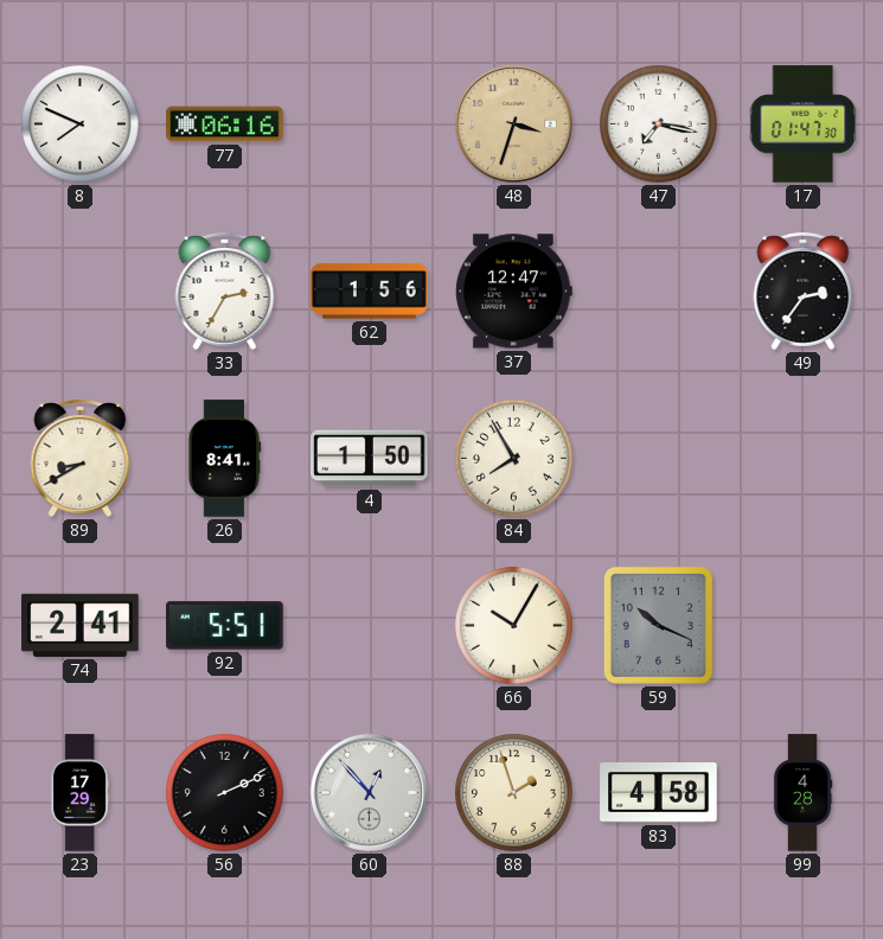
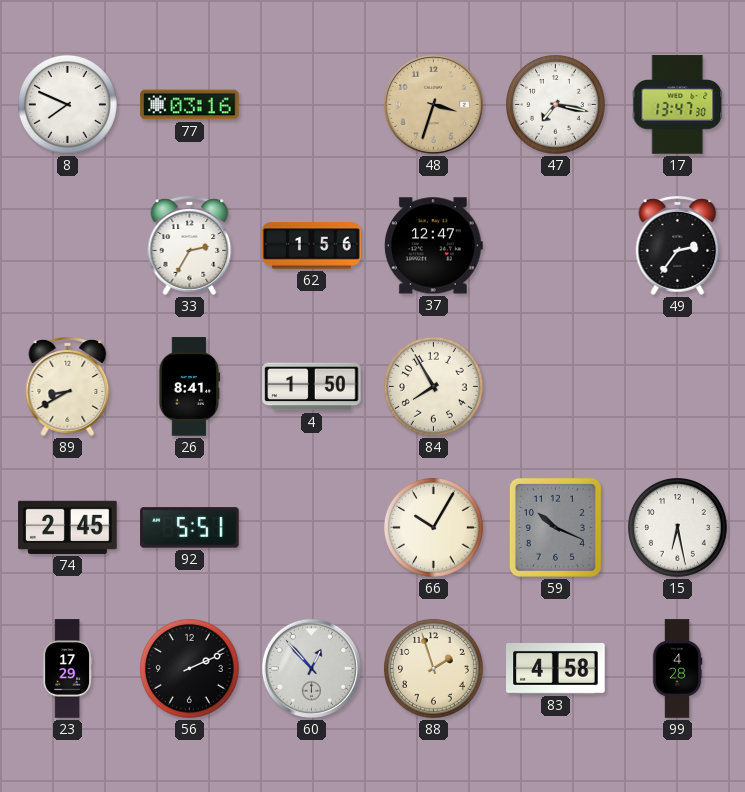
77: 06:16 -> 03:16 (190, 105)
17: 01:47 -> 13:47 (678, 105)
74: 2:41 -> 2:45 (68, 527)
15: none -> 6:28 (678, 528)
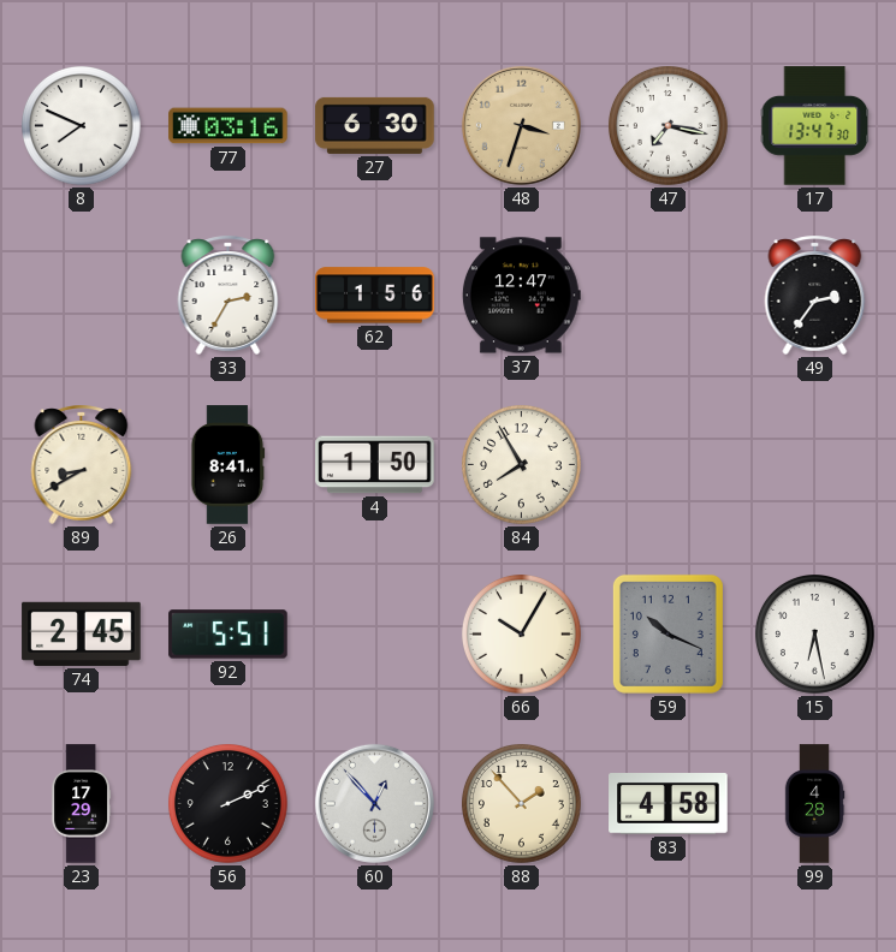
27: none -> 6:30 (375, 125)
88: 1:57 -> 1:53 (522, 804)
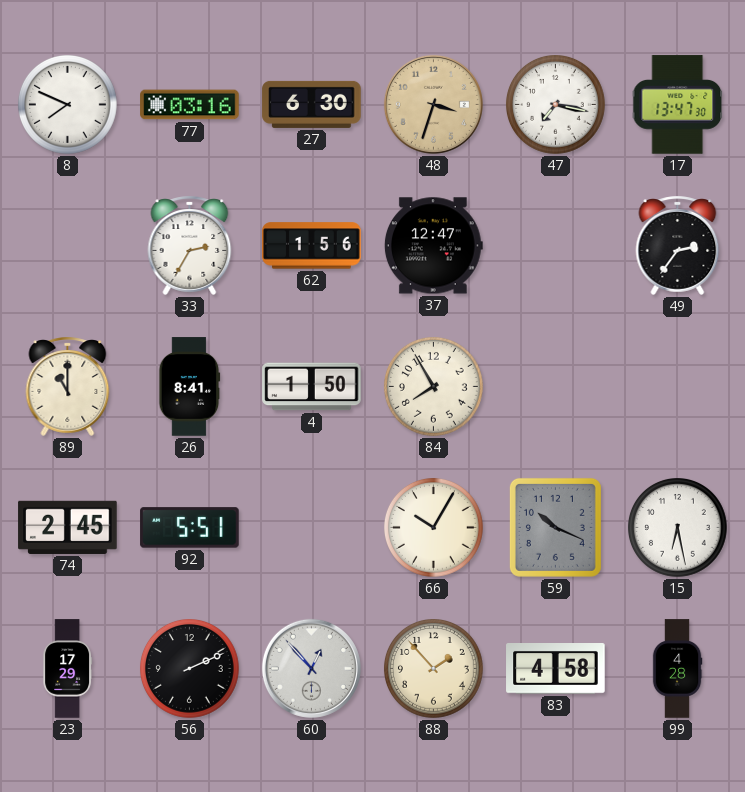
89: 8:40 -> 11:00 (68, 386)
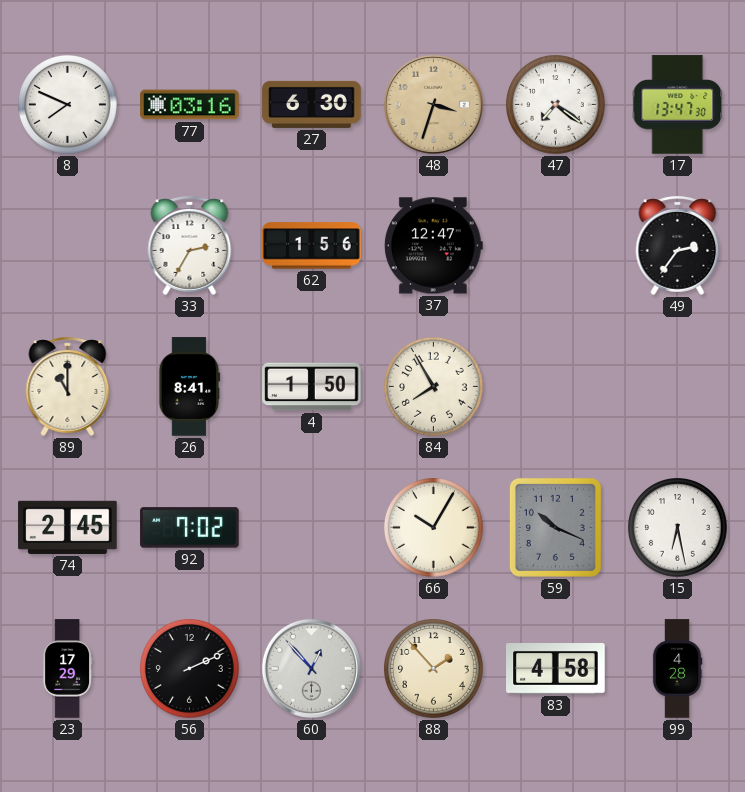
47: 7:17 -> 7:21 (556, 105)
92: 5:51 -> 7:02 (190, 528)
